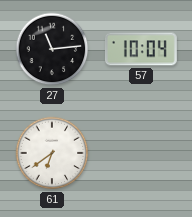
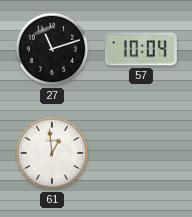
27: 11:14 -> 11:12 (52, 49)
61: 6:39 -> 12:59 (52, 153)
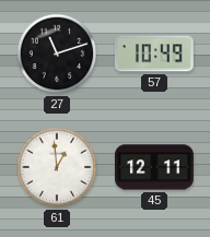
57: 10:04 -> 10:49 (154, 54)
45: none -> 12:11 (155, 167)
